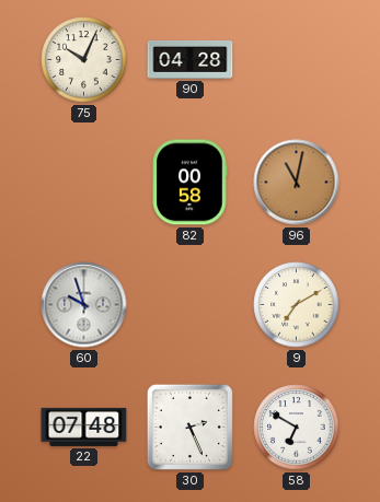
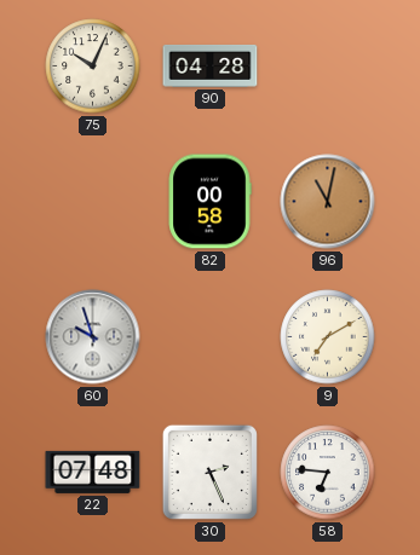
58: 6:50 -> 6:46 (328, 473)
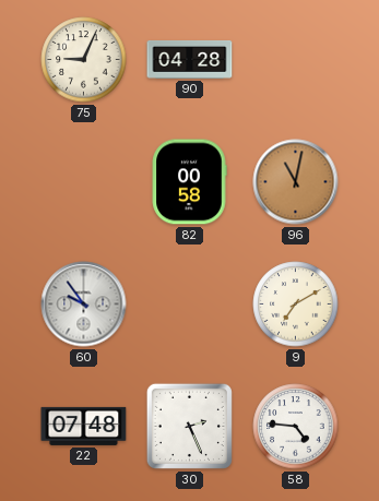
75: 10:04 -> 9:04 (84, 60)
60: 9:57 -> 9:54 (84, 305)
58: 6:46 -> 4:46 (296, 427)
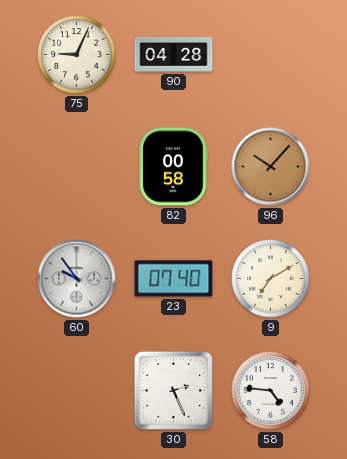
96: 11:02 -> 10:07 (271, 167)
23: none -> 07:40 (174, 279)
22: 07:48 -> none (84, 426)
